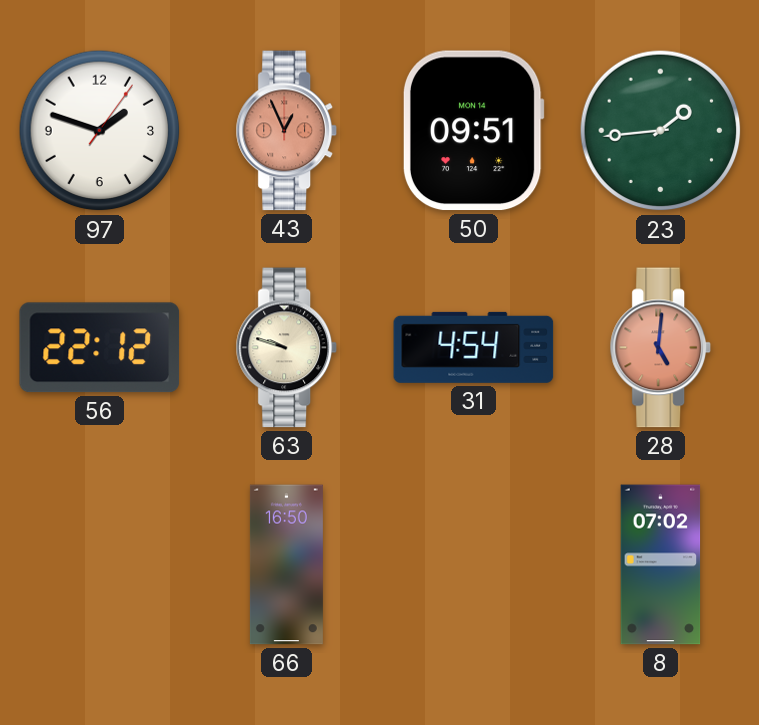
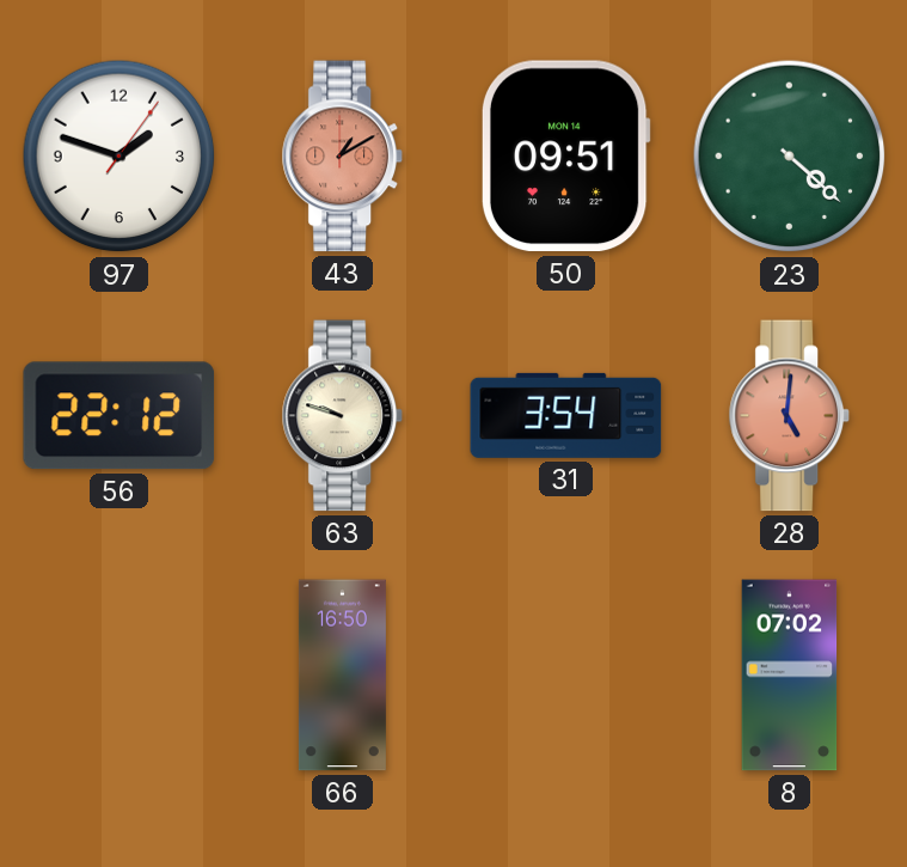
43: 12:56 -> 1:10 (342, 157)
23: 1:44 -> 4:22 (790, 157)
31: 4:54 -> 3:54 (566, 415)
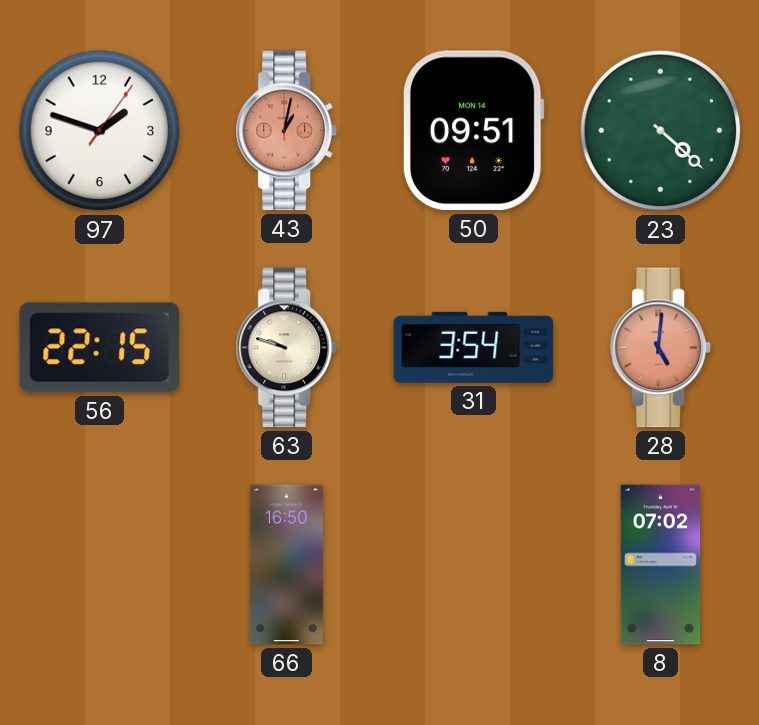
43: 1:10 -> 1:02 (286, 131)
56: 22:12 -> 22:15 (100, 348)
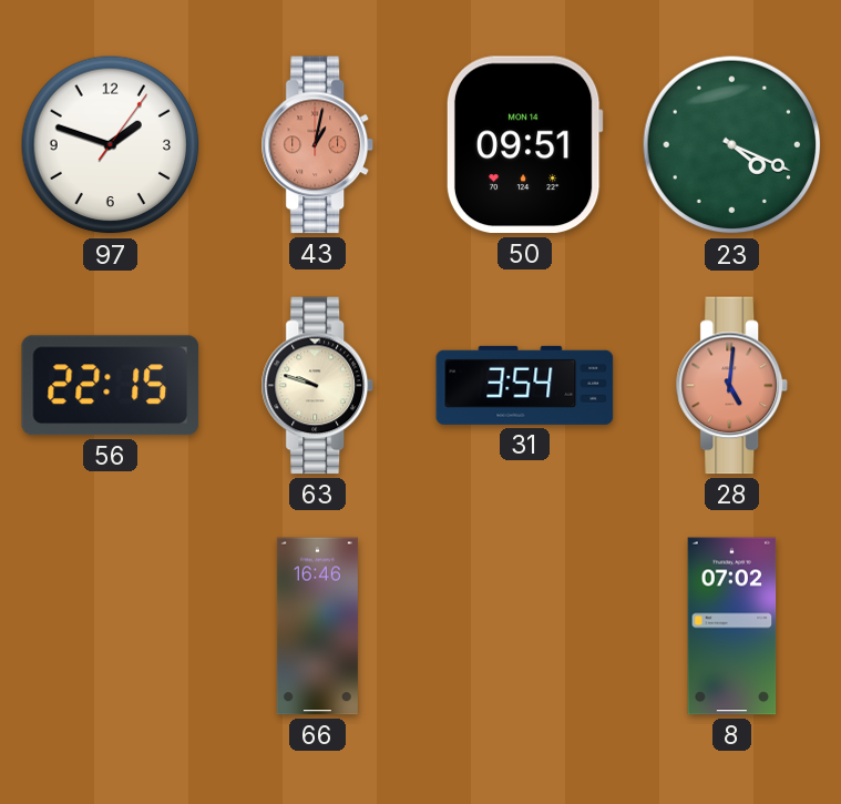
23: 4:22 -> 4:19 (732, 145)
66: 16:50 -> 16:46 (317, 627)
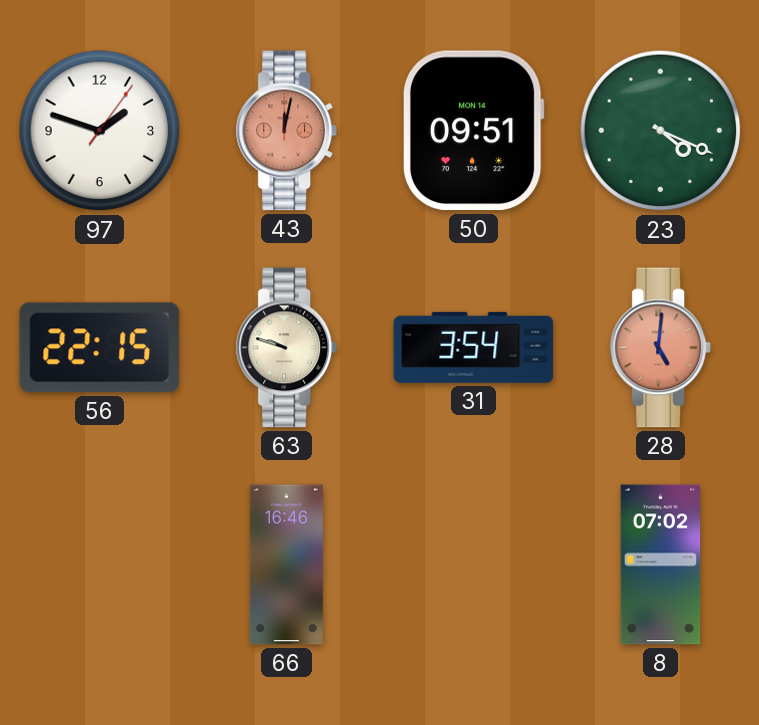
43: 1:02 -> 12:02 (286, 131)
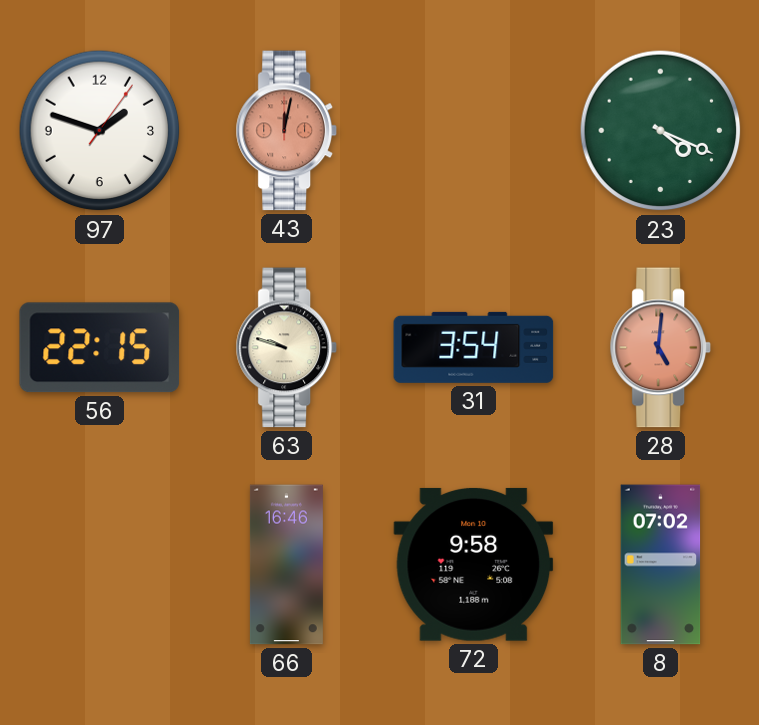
50: 09:51 -> none (473, 131)
72: none -> 9:58 (474, 564)
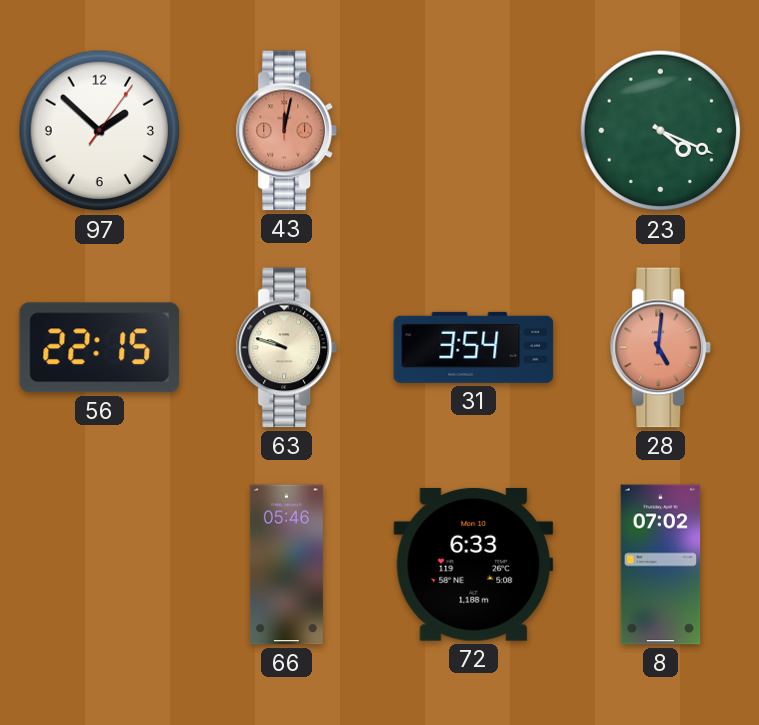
97: 1:48 -> 1:52 (100, 131)
66: 16:46 -> 05:46 (286, 565)
72: 9:58 -> 6:33 (474, 564)
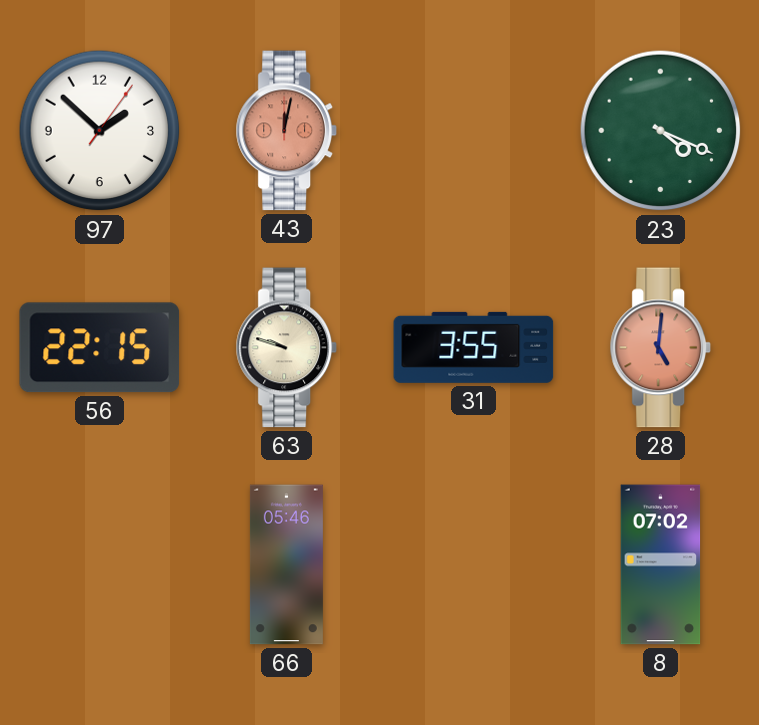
31: 3:54 -> 3:55 (474, 347)
72: 6:33 -> none (474, 564)
